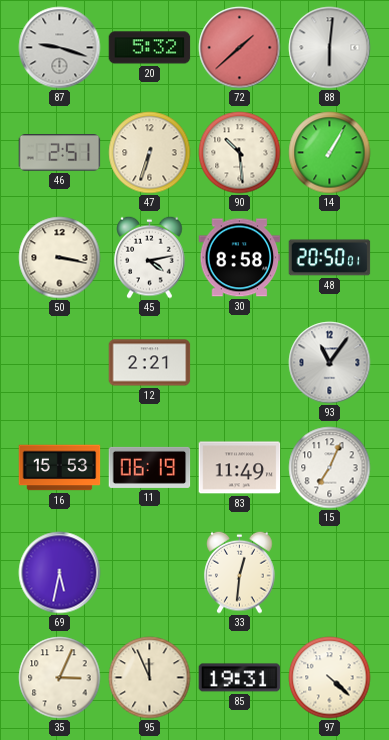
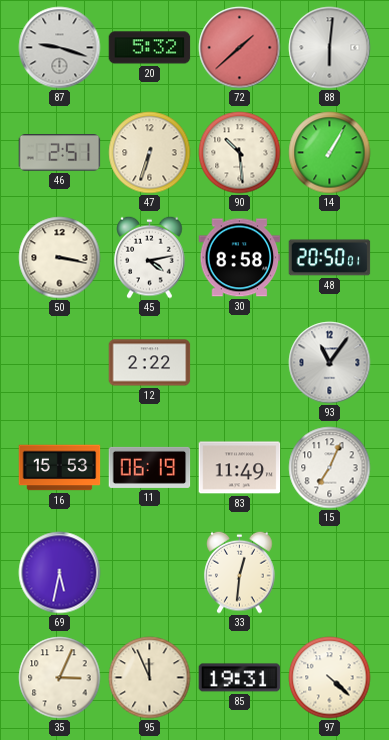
12: 2:21 -> 2:22 (150, 363)
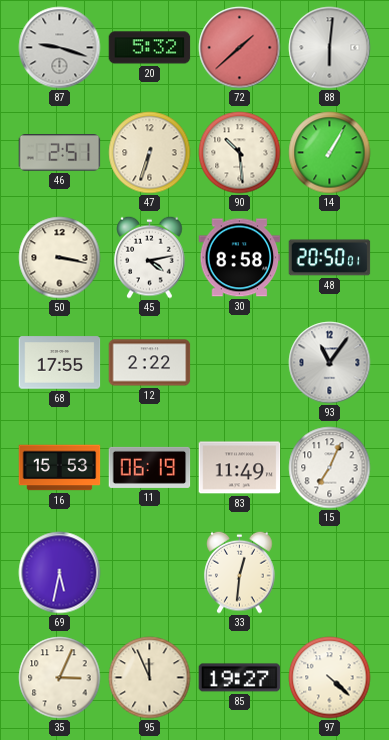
68: none -> 17:55 (60, 363)
85: 19:31 -> 19:27 (240, 678)
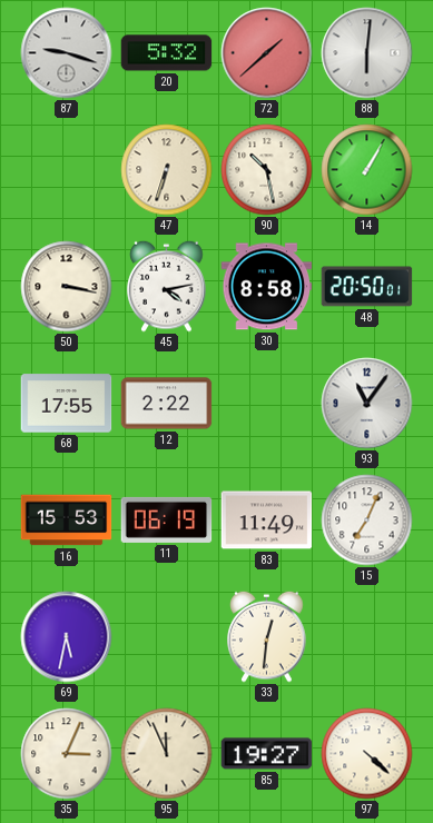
46: 2:51 -> none (60, 153)
90: 10:29 -> 10:28 (267, 170)
